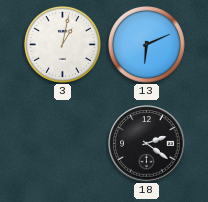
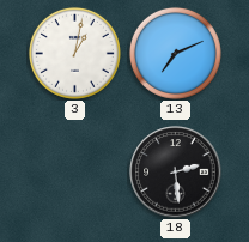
13: 6:11 -> 7:11 (175, 53)
18: 2:21 -> 2:29 (176, 173)
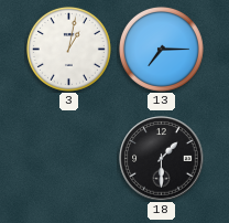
13: 7:11 -> 7:15 (161, 49)
18: 2:29 -> 1:30 (162, 159)
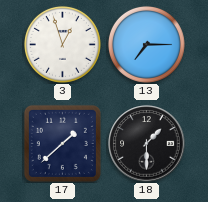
3: 1:02 -> 12:57 (62, 44)
17: none -> 1:38 (62, 143)
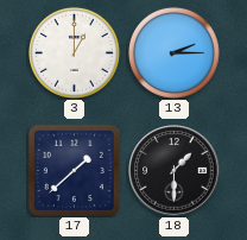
3: 12:57 -> 1:00 (74, 52)
13: 7:15 -> 2:15 (173, 52)
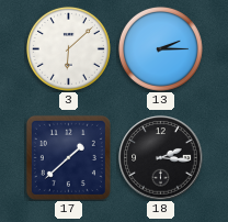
3: 1:00 -> 6:08 (68, 48)
18: 1:30 -> 2:16 (161, 158)
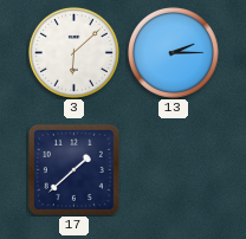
18: 2:16 -> none (161, 158)
